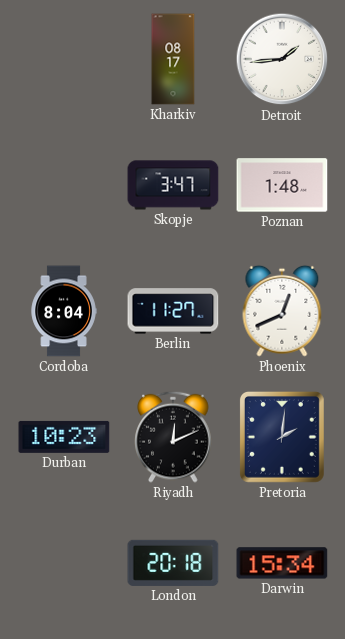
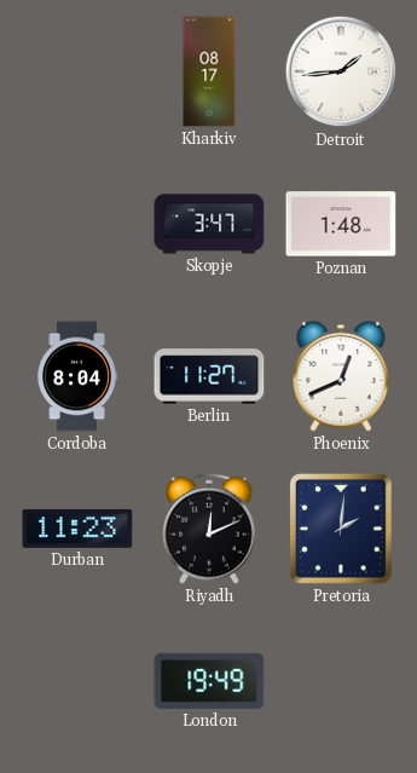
Durban: 10:23 -> 11:23 (77, 529)
London: 20:18 -> 19:49 (209, 681)
Darwin: 15:34 -> none (282, 563)
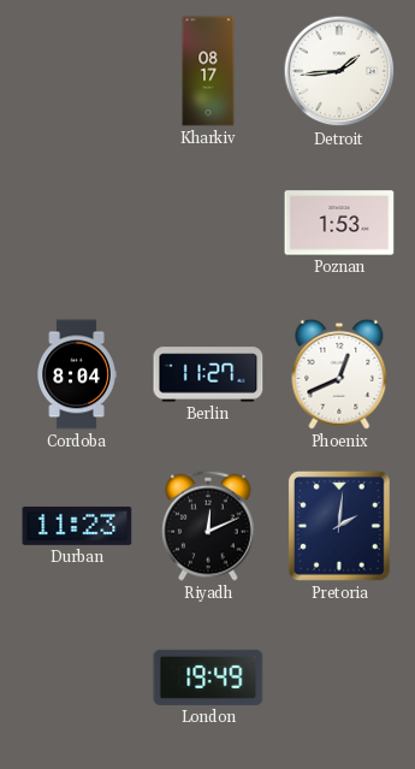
Skopje: 3:47 -> none (209, 224)
Poznan: 1:48 -> 1:53 (339, 223)
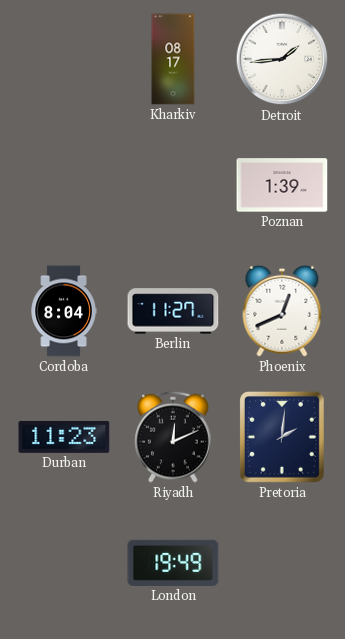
Poznan: 1:53 -> 1:39 (282, 185)
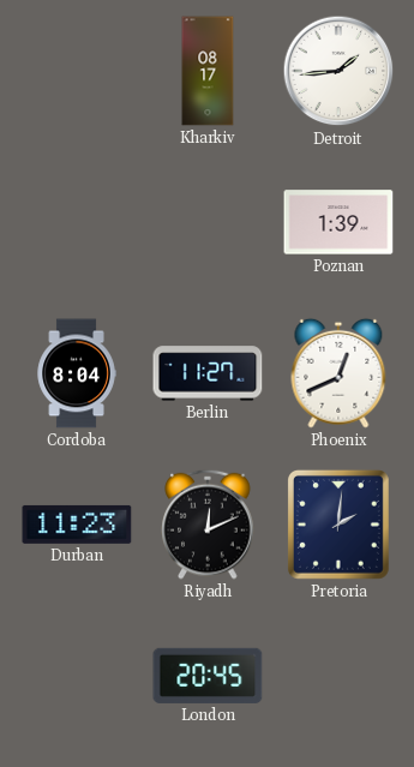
London: 19:49 -> 20:45 (208, 676)
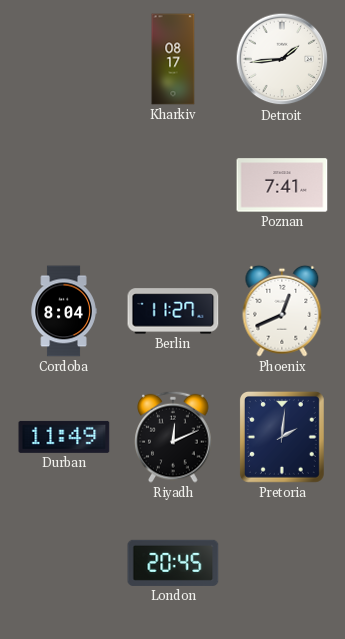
Poznan: 1:39 -> 7:41 (282, 185)
Durban: 11:23 -> 11:49 (64, 437)
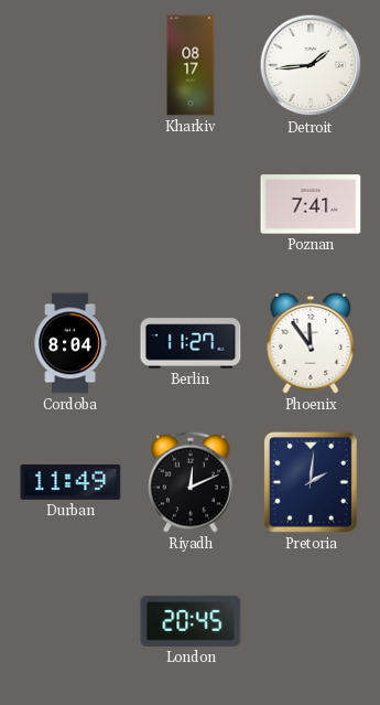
Phoenix: 12:41 -> 11:54 (311, 343)
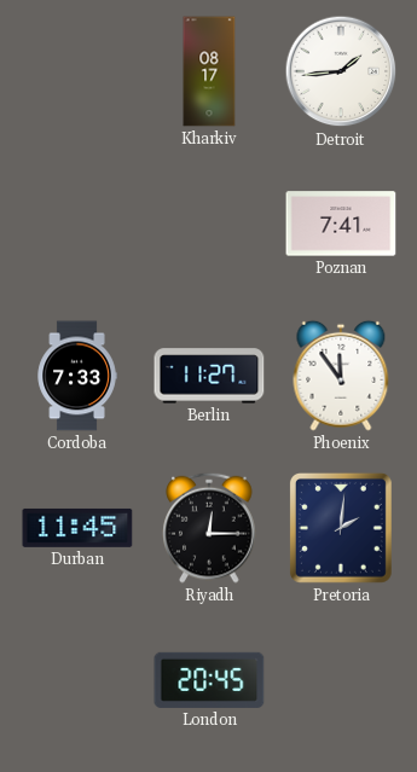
Cordoba: 8:04 -> 7:33 (77, 376)
Durban: 11:49 -> 11:45 (77, 528)
Riyadh: 12:11 -> 12:15 (209, 528)
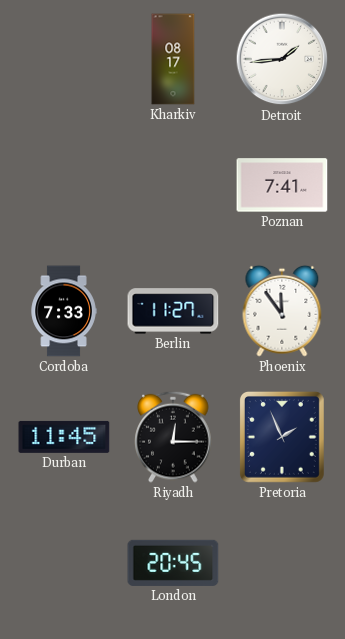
Pretoria: 2:01 -> 1:56 (282, 437)
